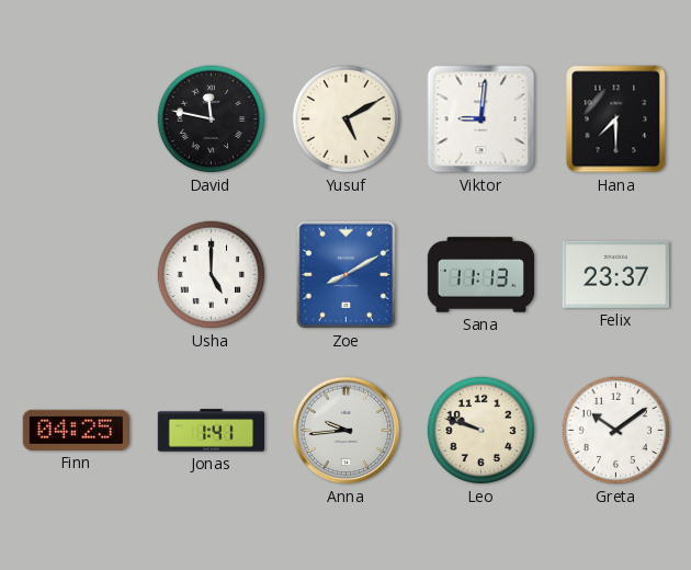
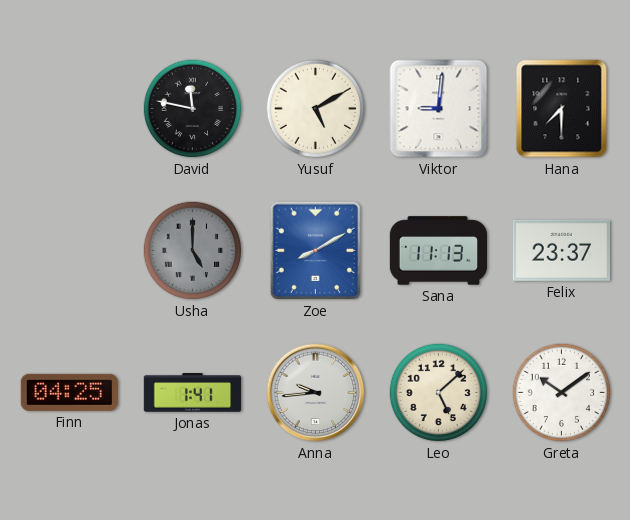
Usha dial: white -> grey (193, 251)
Leo: 9:48 -> 5:08 (439, 393)
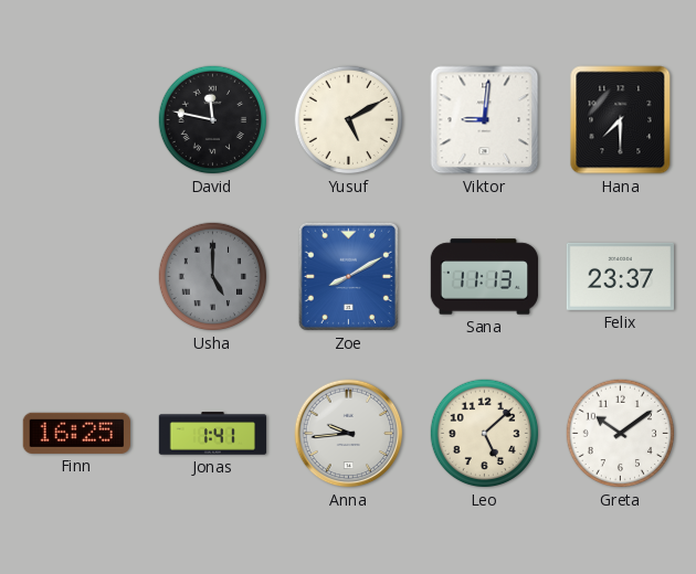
Finn: 04:25 -> 16:25 (76, 433)
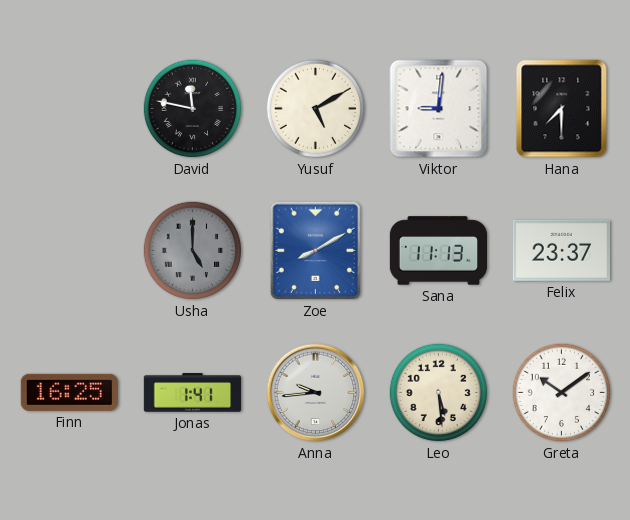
Leo: 5:08 -> 5:29 (439, 393)
